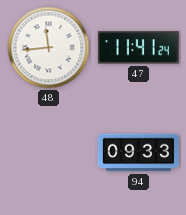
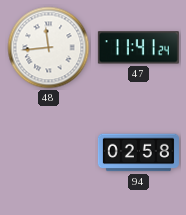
94: 09:33 -> 02:58 (138, 153)
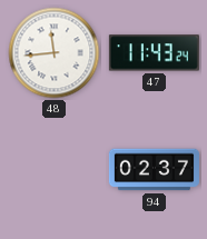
47: 11:41 -> 11:43 (154, 53)
94: 02:58 -> 02:37 (154, 170)
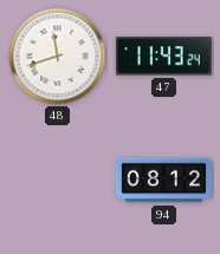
48: 11:44 -> 11:42 (58, 57)
94: 02:37 -> 08:12 (163, 181)
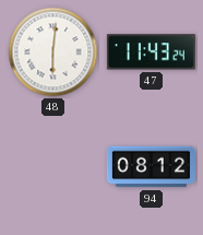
48: 11:42 -> 6:01 (53, 52)
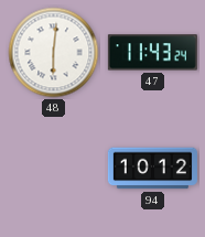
94: 08:12 -> 10:12 (152, 169)
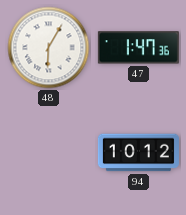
48: 6:01 -> 6:05 (49, 48)
47: 11:43 -> 1:47 (138, 48)
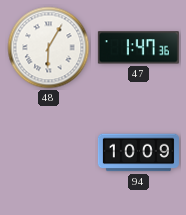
94: 10:12 -> 10:09 (138, 153)
